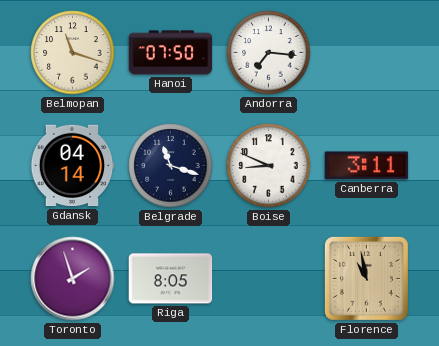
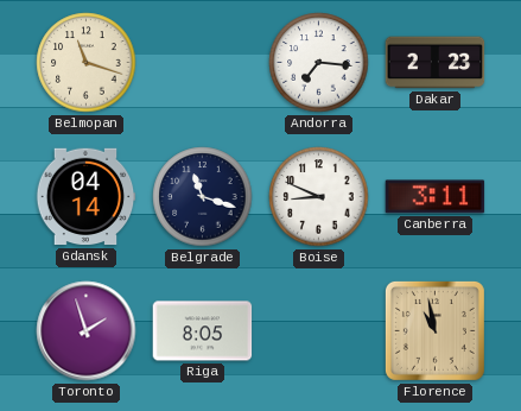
Hanoi: 07:50 -> none (171, 53)
Dakar: none -> 2:23 (436, 63)
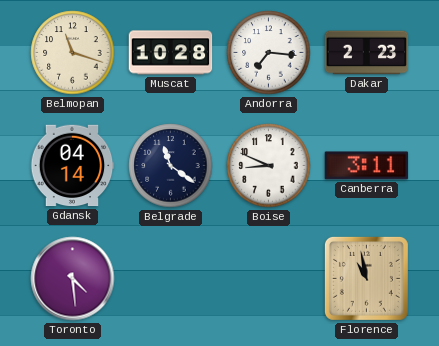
Muscat: none -> 10:28 (171, 53)
Belgrade: 11:18 -> 11:21 (171, 166)
Toronto: 1:57 -> 4:29 (73, 279)
Riga: 8:05 -> none (203, 331)
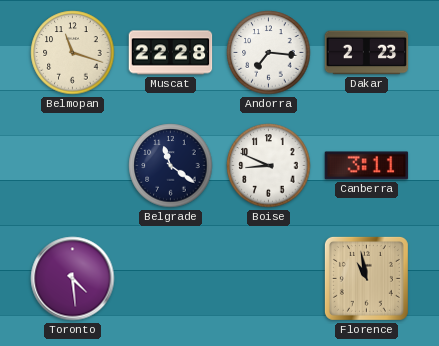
Muscat: 10:28 -> 22:28 (171, 53)
Gdansk: 04:14 -> none (72, 166)
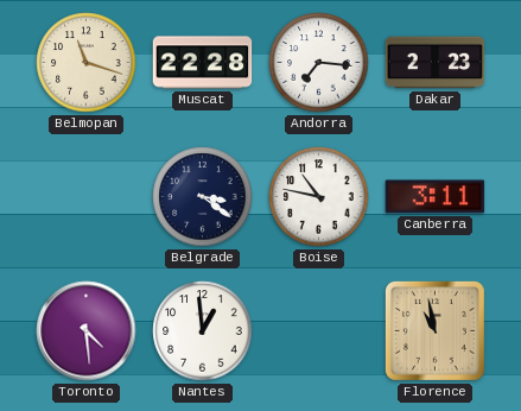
Belgrade: 11:21 -> 3:21 (203, 197)
Boise: 8:49 -> 10:47 (319, 197)
Nantes: none -> 12:59 (203, 331)
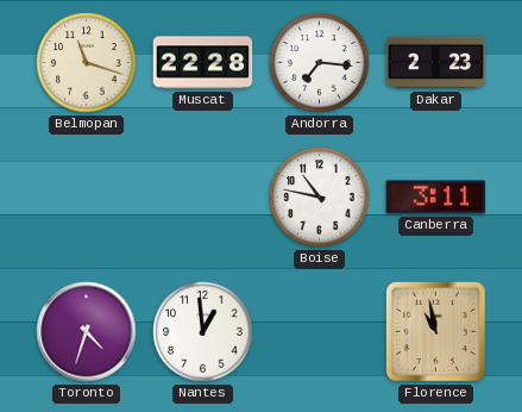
Belgrade: 3:21 -> none (203, 197)
Toronto: 4:29 -> 4:33 (87, 332)
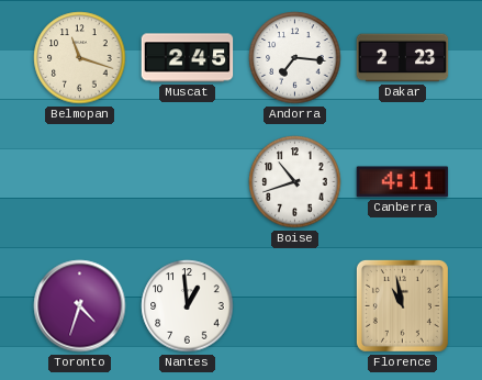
Muscat: 22:28 -> 2:45 (188, 58)
Boise: 10:47 -> 10:42 (295, 182)
Canberra: 3:11 -> 4:11 (403, 182)
